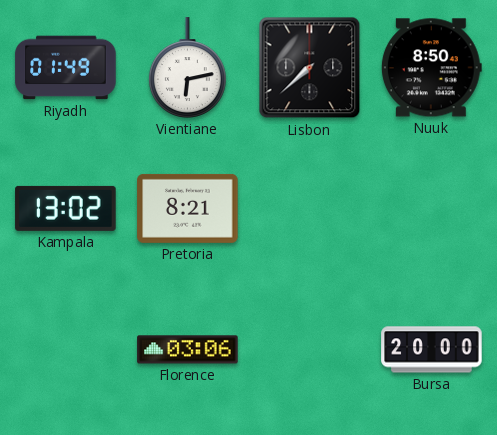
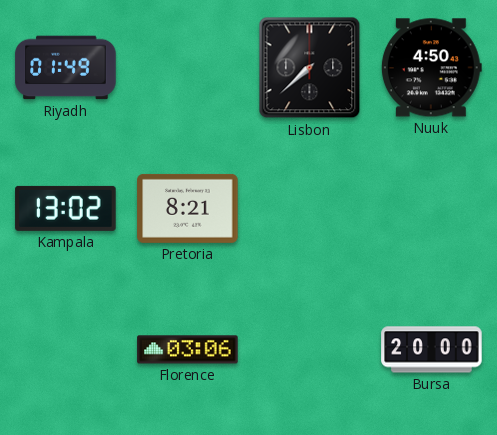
Vientiane: 6:13 -> none (187, 68)
Nuuk: 8:50 -> 4:50 (431, 68)
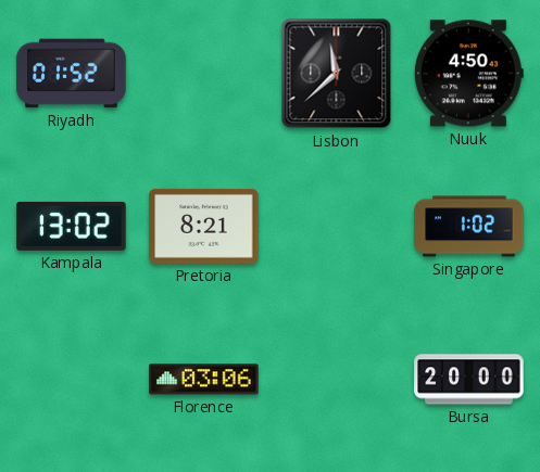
Riyadh: 01:49 -> 01:52 (72, 74)
Lisbon: 7:38 -> 11:38 (337, 74)
Singapore: none -> 1:02 (469, 227)
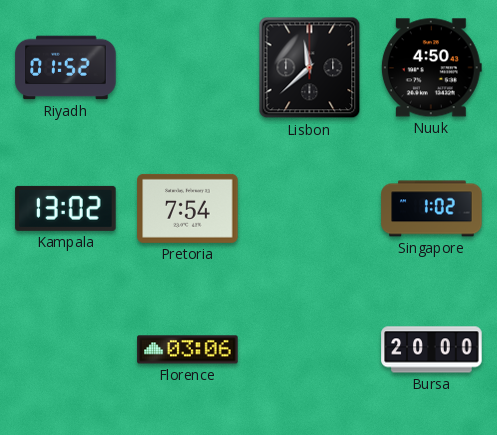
Pretoria: 8:21 -> 7:54 (188, 208)
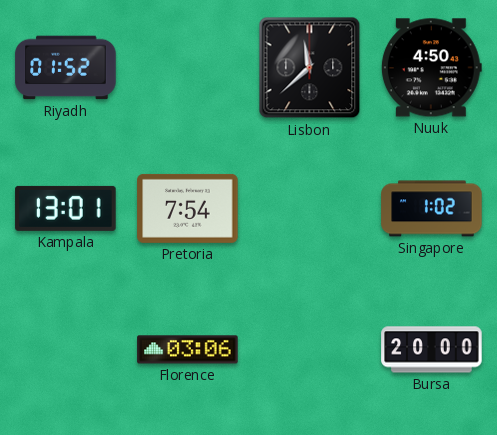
Kampala: 13:02 -> 13:01 (66, 208)
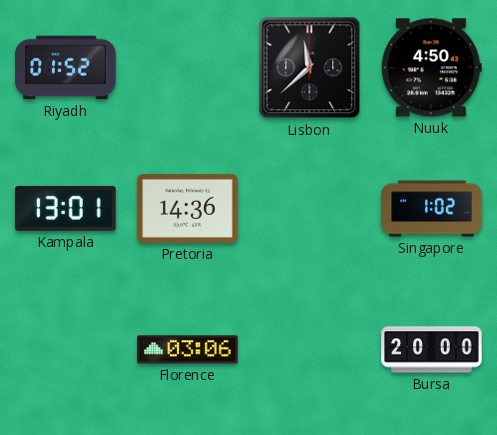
Pretoria: 7:54 -> 14:36 (188, 208)
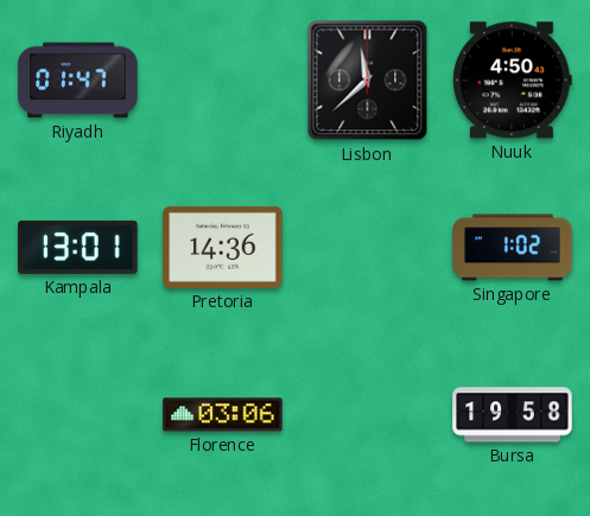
Riyadh: 01:52 -> 01:47 (78, 81)
Bursa: 20:00 -> 19:58 (513, 415)
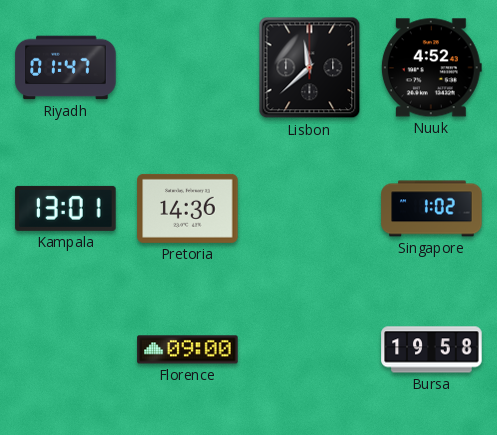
Nuuk: 4:50 -> 4:52 (431, 68)
Florence: 03:06 -> 09:00 (188, 350)
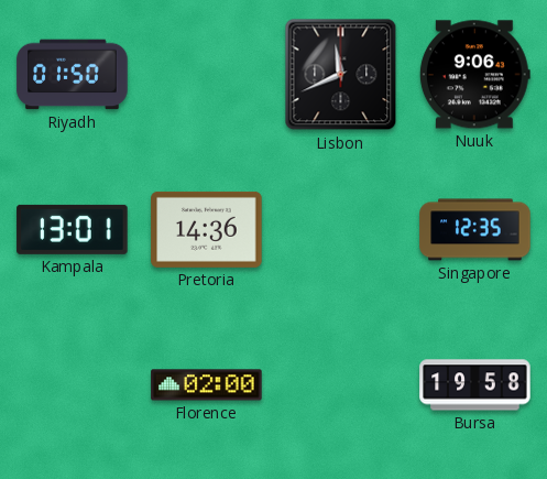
Riyadh: 01:47 -> 01:50 (73, 75)
Lisbon: 11:38 -> 11:41 (341, 75)
Nuuk: 4:52 -> 9:06 (474, 75)
Singapore: 1:02 -> 12:35 (475, 230)
Florence: 09:00 -> 02:00 (207, 385)
